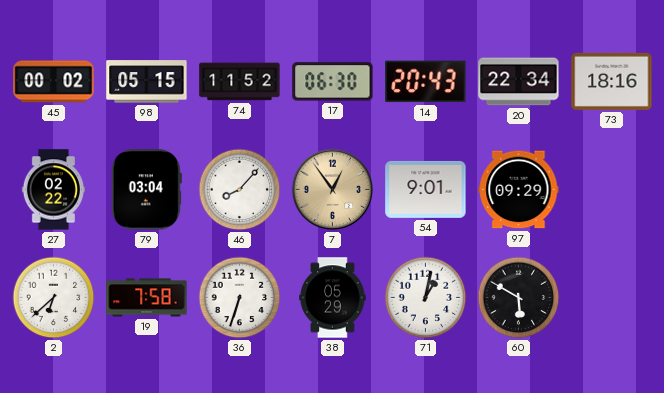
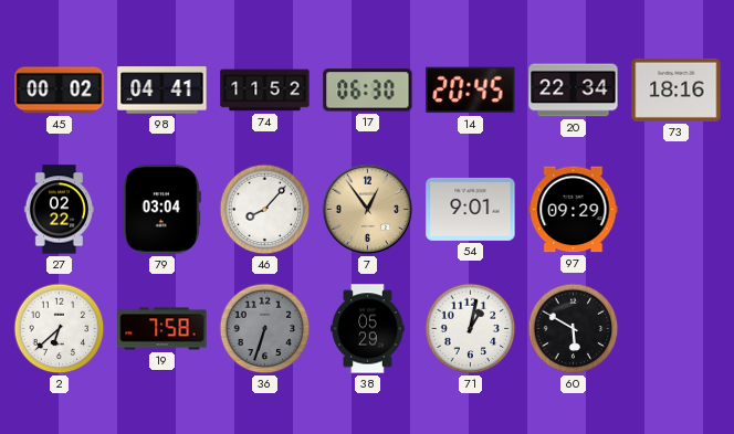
98: 05:15 -> 04:41 (162, 91)
14: 20:43 -> 20:45 (471, 91)
36 dial: white -> grey (265, 329)
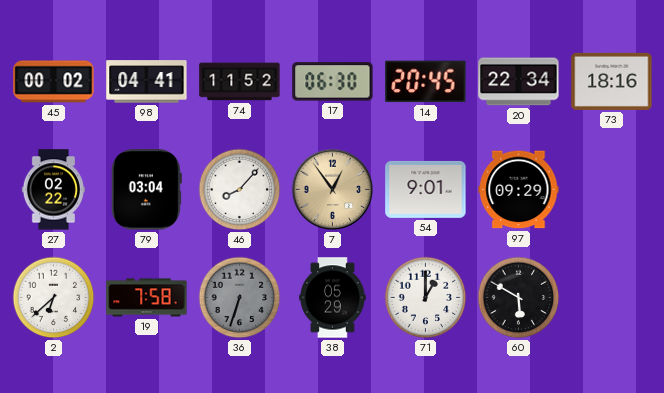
71: 1:02 -> 1:00 (426, 298)
